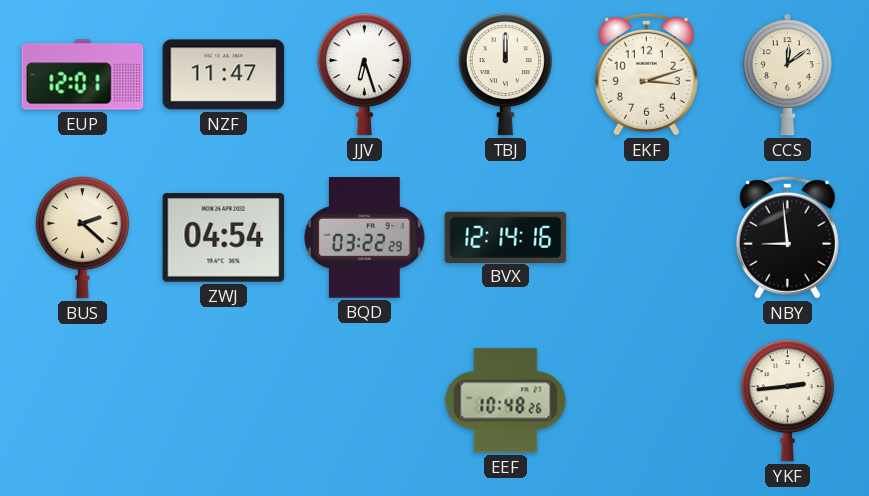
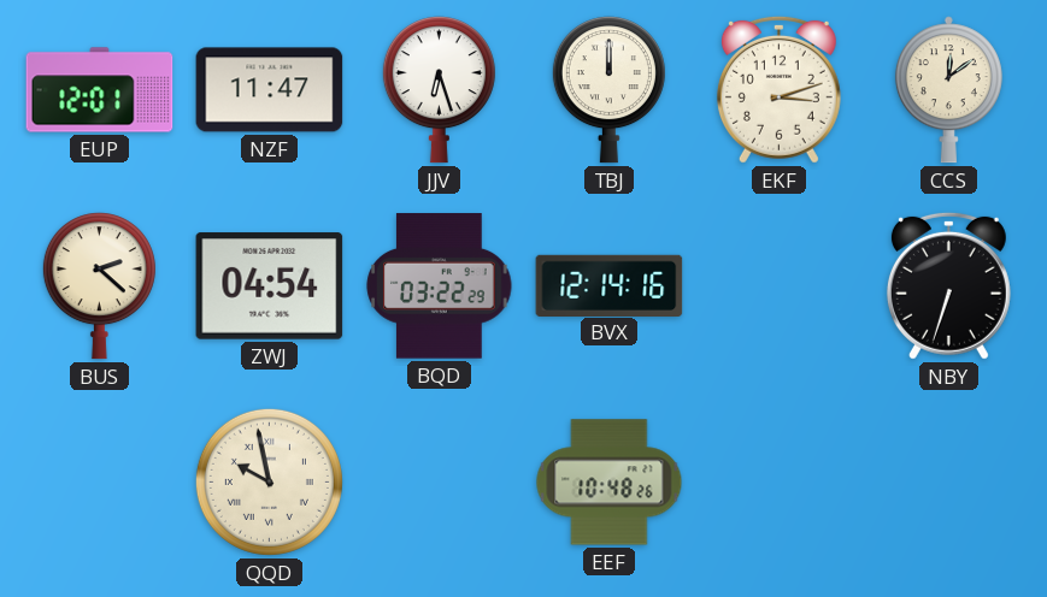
NBY: 8:59 -> 6:33 (948, 285)
QQD: none -> 9:58 (269, 481)
YKF: 2:44 -> none (787, 401)
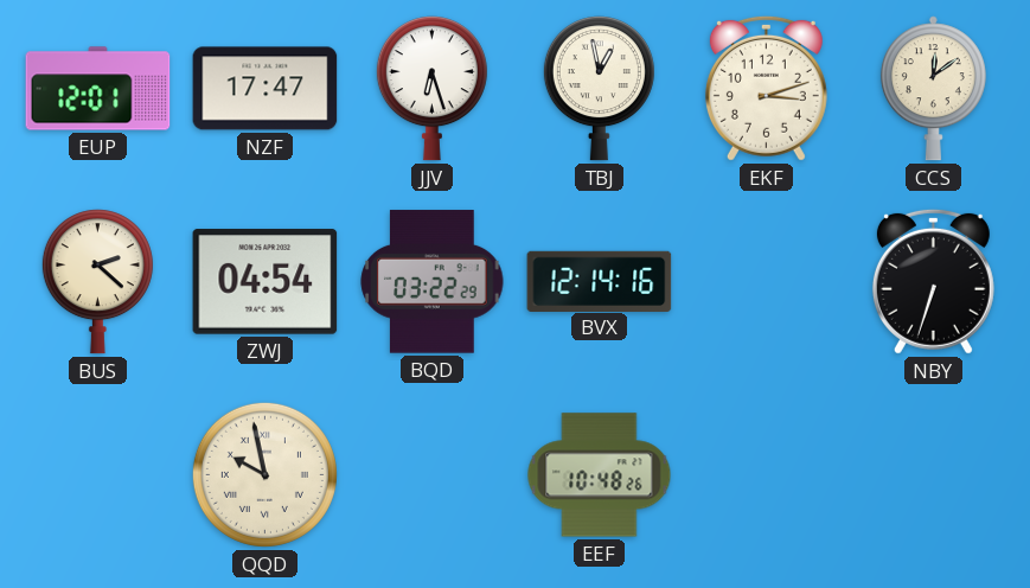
NZF: 11:47 -> 17:47 (266, 89)
TBJ: 12:00 -> 12:58 (599, 89)
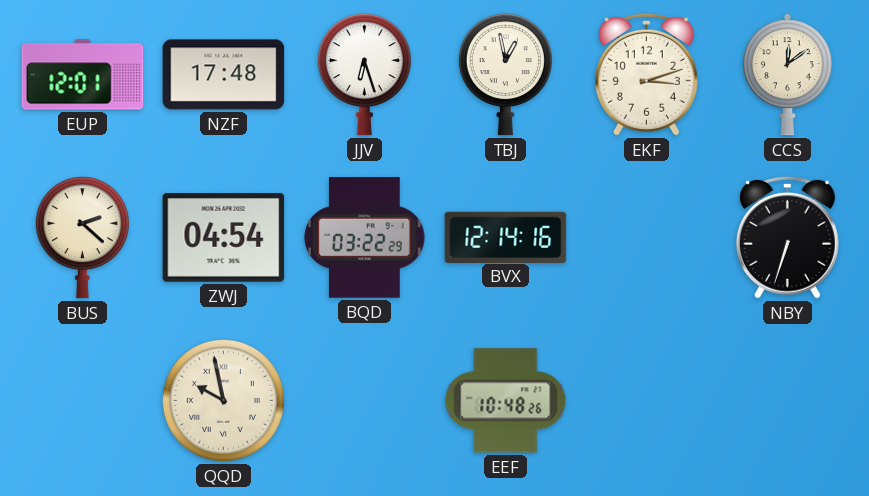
NZF: 17:47 -> 17:48 (224, 75)
